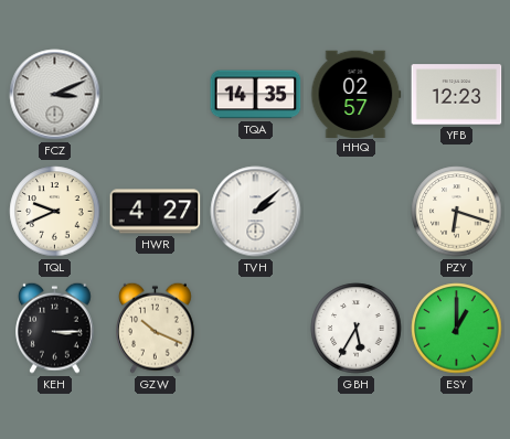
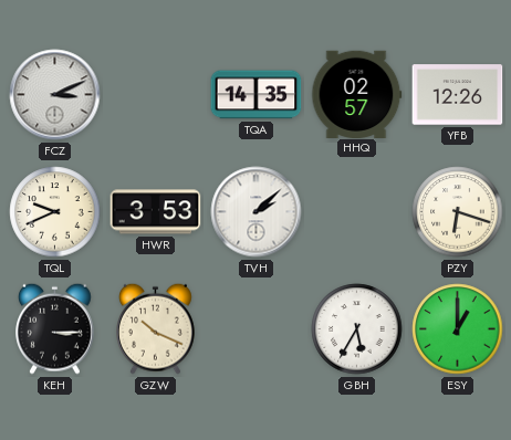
YFB: 12:23 -> 12:26 (458, 95)
HWR: 4:27 -> 3:53 (156, 212)
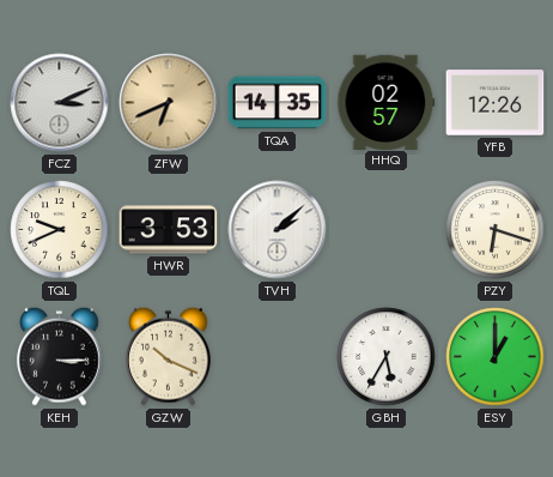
ZFW: none -> 6:41 (169, 103)
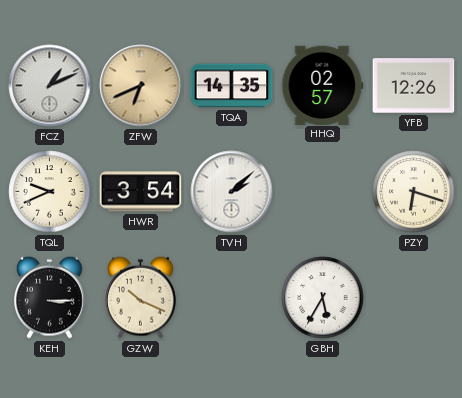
FCZ: 3:11 -> 1:11 (50, 86)
HWR: 3:53 -> 3:54 (141, 192)
ESY: 1:00 -> none (496, 357)
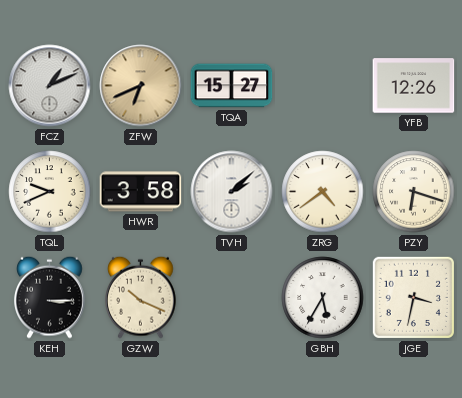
TQA: 14:35 -> 15:27 (232, 86)
HHQ: 02:57 -> none (323, 85)
HWR: 3:54 -> 3:58 (141, 192)
ZRG: none -> 4:39 (323, 192)
JGE: none -> 3:32 (413, 297)
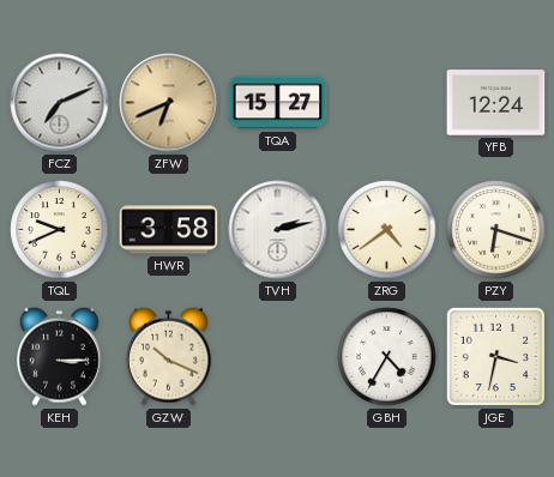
FCZ: 1:11 -> 7:11 (60, 103)
YFB: 12:26 -> 12:24 (496, 103)
TVH: 2:08 -> 2:13 (278, 230)
GBH: 5:35 -> 4:35 (387, 357)
